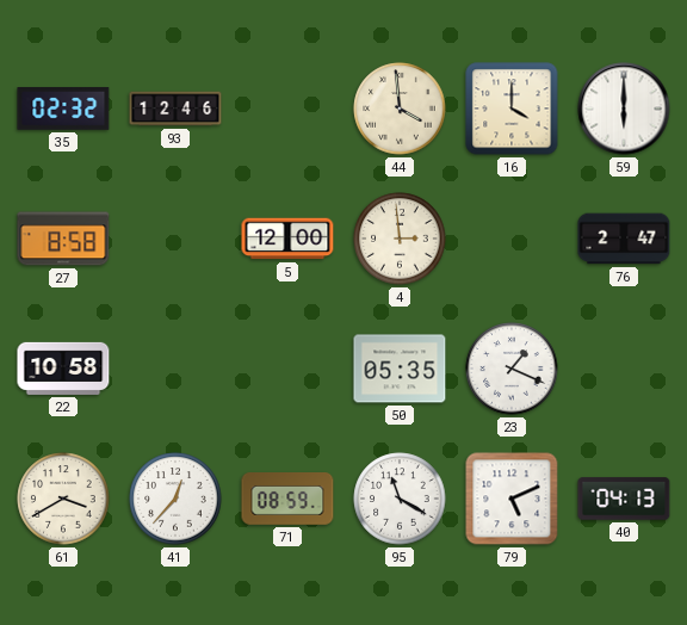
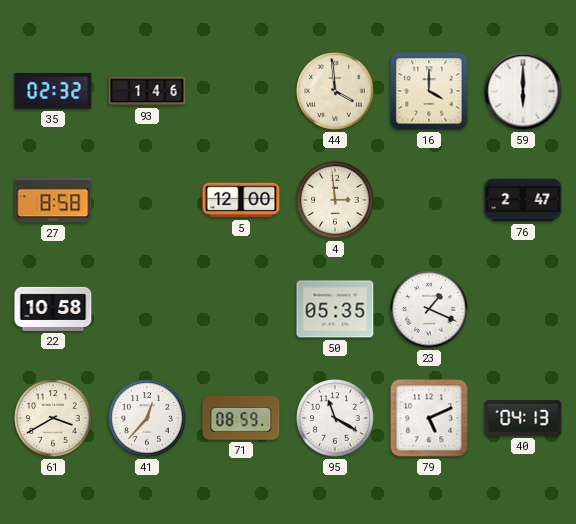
93: 12:46 -> 1:46 (147, 91)
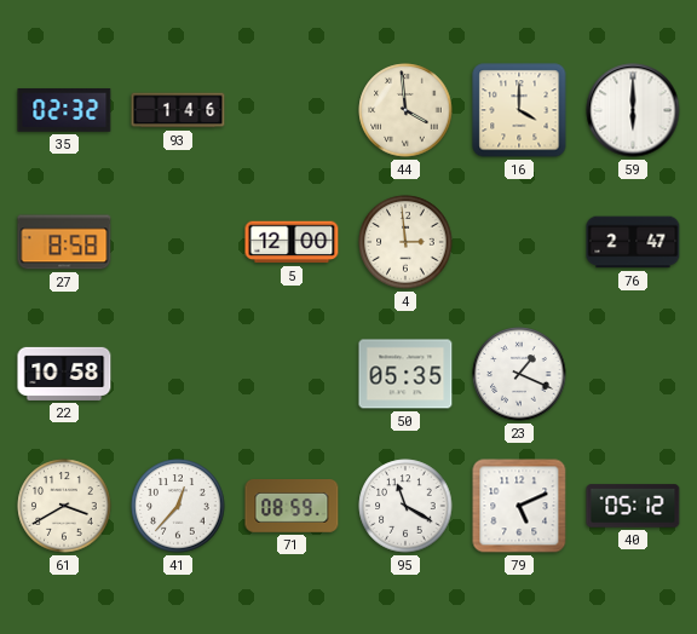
40: 04:13 -> 05:12 (633, 506)
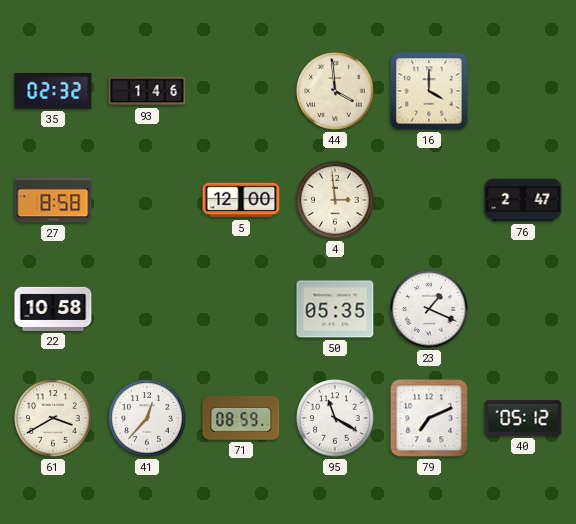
59: 6:00 -> none (633, 110)
79: 5:11 -> 7:11 (429, 418)
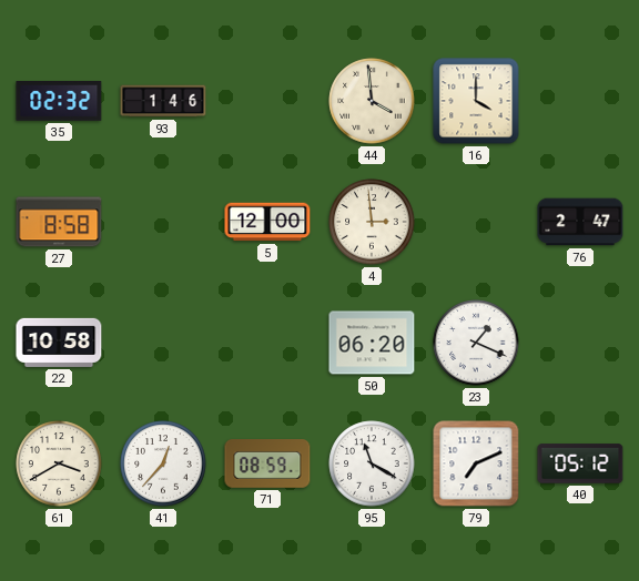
50: 05:35 -> 06:20 (372, 343)
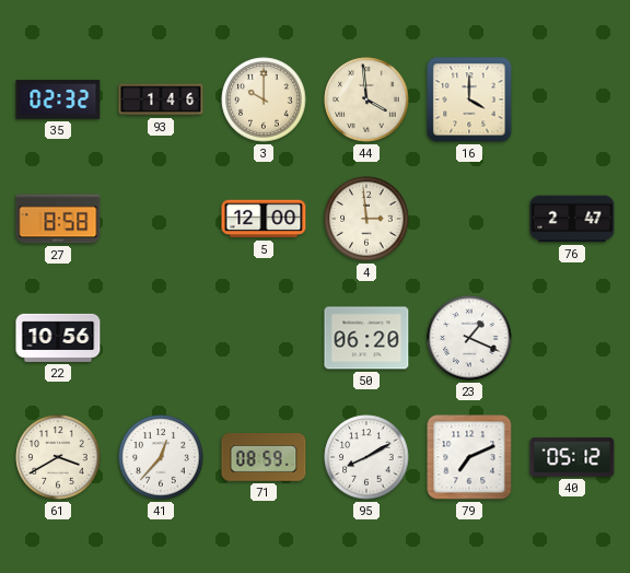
3: none -> 10:00 (264, 100)
22: 10:58 -> 10:56 (58, 338)
95: 11:20 -> 8:10 (366, 457)
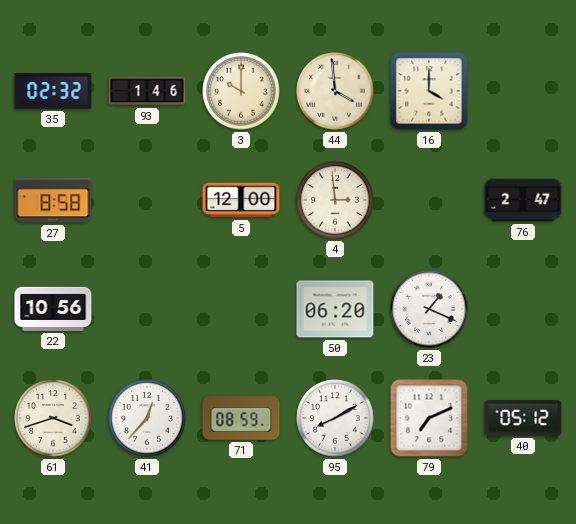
61: 3:40 -> 3:42 (53, 418)
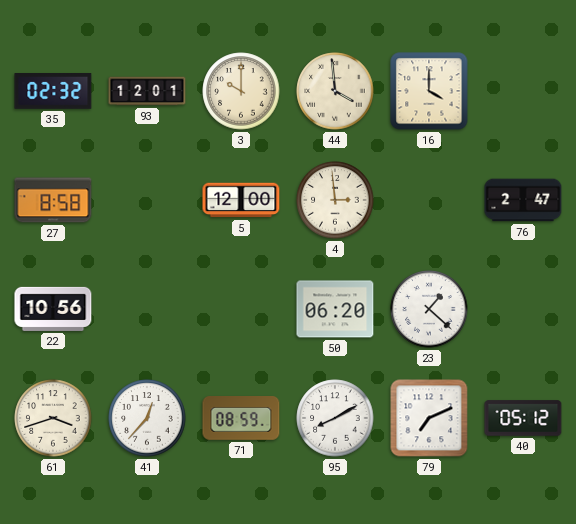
93: 1:46 -> 12:01 (147, 91)
23: 1:19 -> 1:22 (429, 309)
